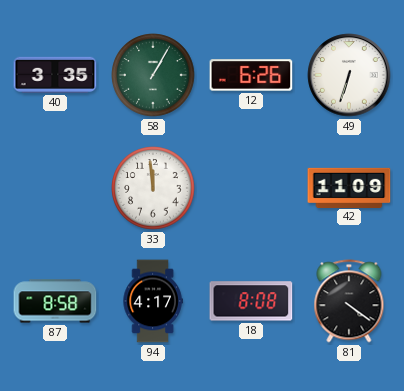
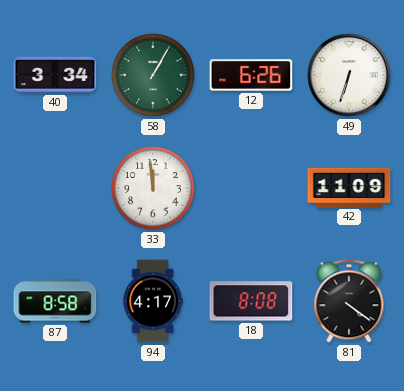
40: 3:35 -> 3:34 (55, 75)
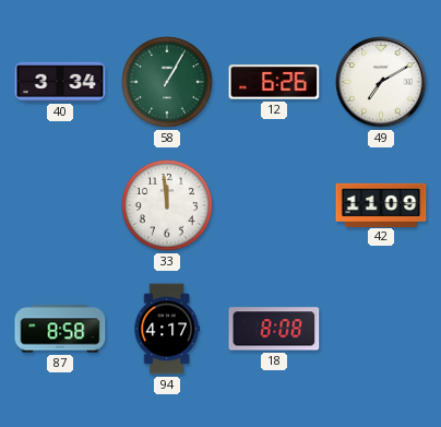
49: 6:33 -> 7:10 (381, 82)
81: 4:21 -> none (349, 301)
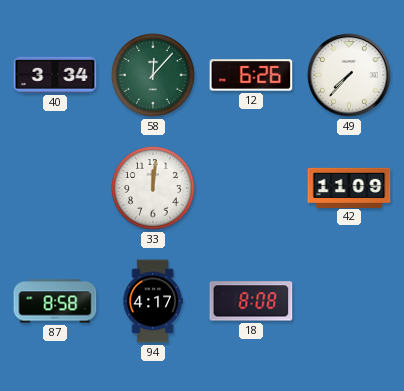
58: 1:05 -> 12:07 (153, 75)
49: 7:10 -> 7:37 (349, 75)
33: 11:59 -> 12:01 (153, 188)
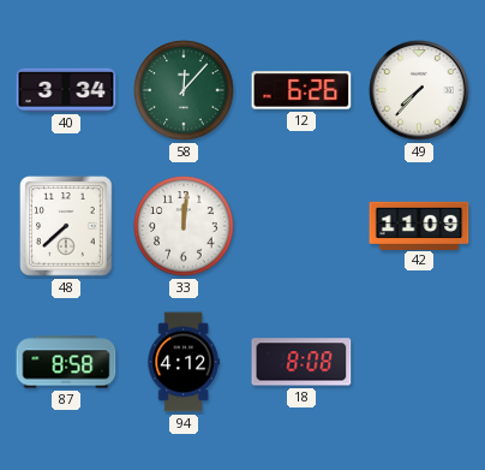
48: none -> 7:38 (66, 226)
94: 4:17 -> 4:12 (184, 362)
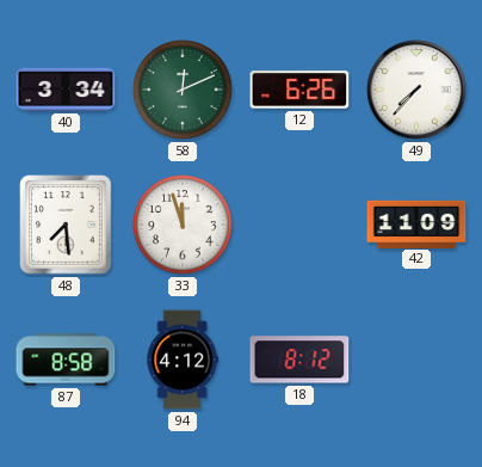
58: 12:07 -> 12:11 (183, 90)
48: 7:38 -> 7:29 (66, 225)
33: 12:01 -> 11:57 (183, 225)
18: 8:08 -> 8:12 (299, 360)
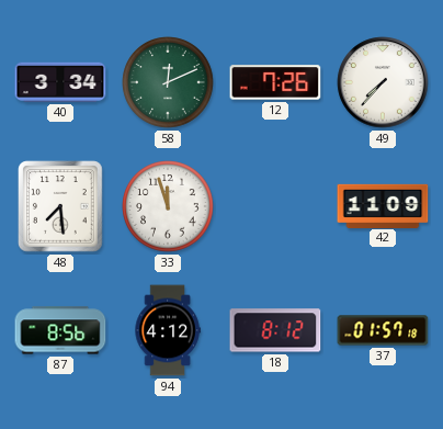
12: 6:26 -> 7:26 (275, 82)
87: 8:58 -> 8:56 (60, 330)
37: none -> 01:57 (383, 330)
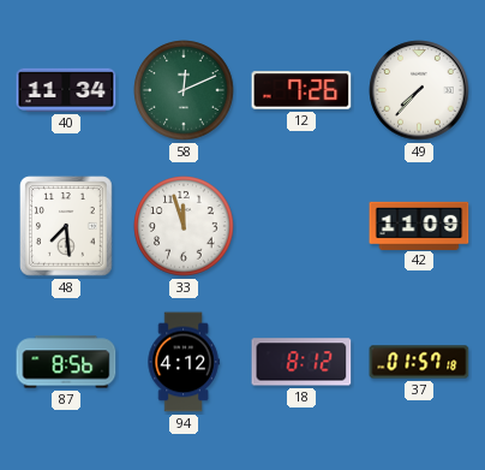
40: 3:34 -> 11:34 (66, 90)
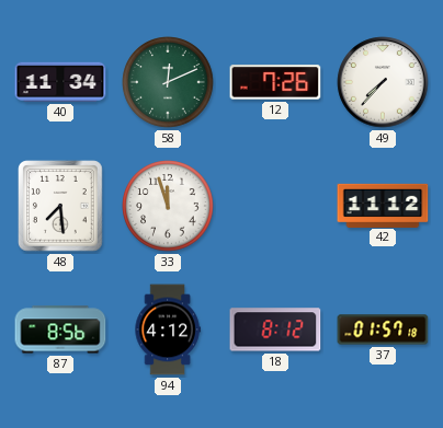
42: 11:09 -> 11:12 (383, 205)
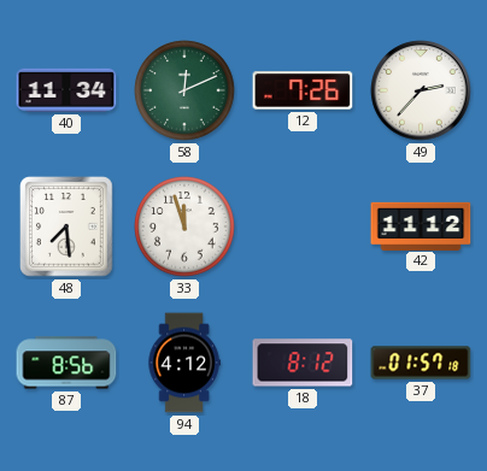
49: 7:37 -> 2:37 (421, 90)
